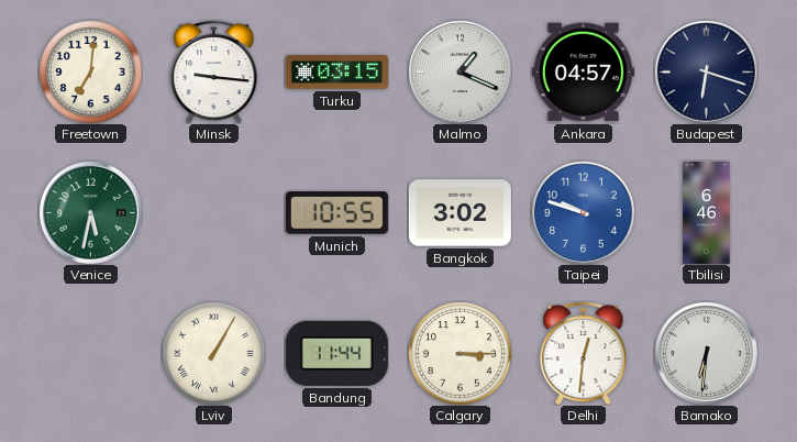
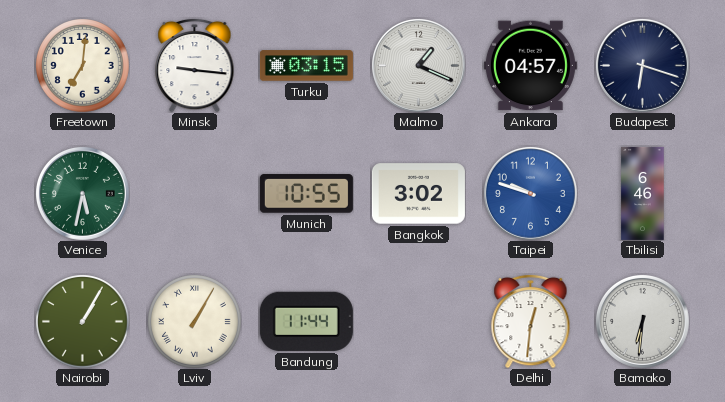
Nairobi: none -> 1:05 (83, 322)
Calgary: 3:15 -> none (461, 354)
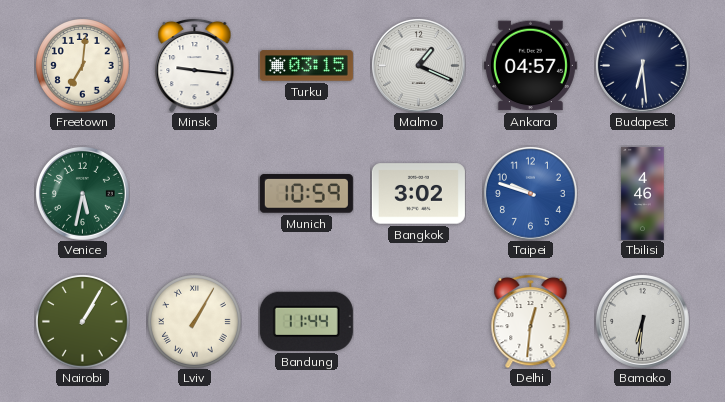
Budapest: 6:18 -> 6:29 (642, 65)
Munich: 10:55 -> 10:59 (306, 194)
Tbilisi: 6:46 -> 4:46 (643, 193)
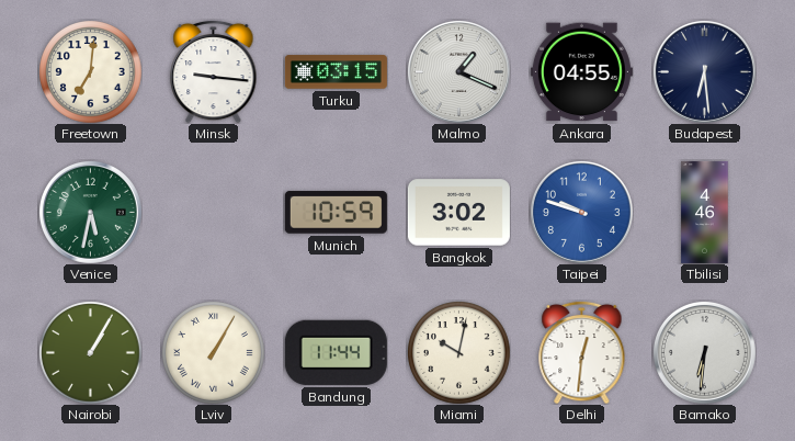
Ankara: 04:57 -> 04:55 (581, 72)
Miami: none -> 10:02 (459, 353)
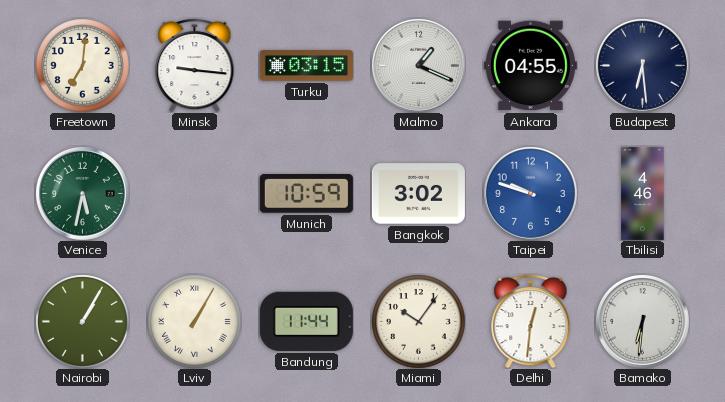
Miami: 10:02 -> 10:06 (419, 322)
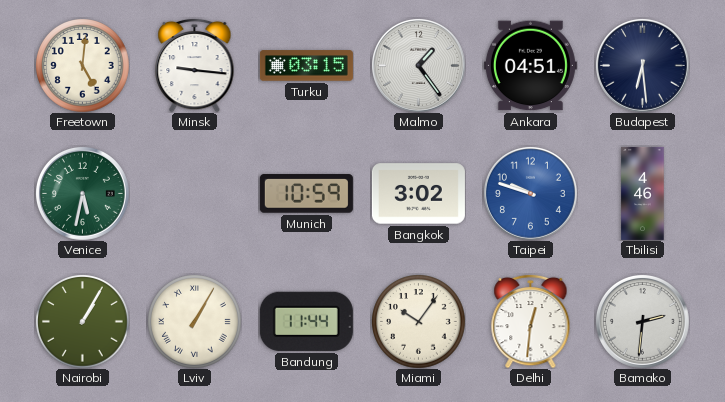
Freetown: 7:01 -> 5:01 (83, 66)
Malmo: 1:19 -> 1:24 (418, 65)
Ankara: 04:55 -> 04:51 (530, 66)
Bamako: 6:31 -> 2:31 (642, 321)
